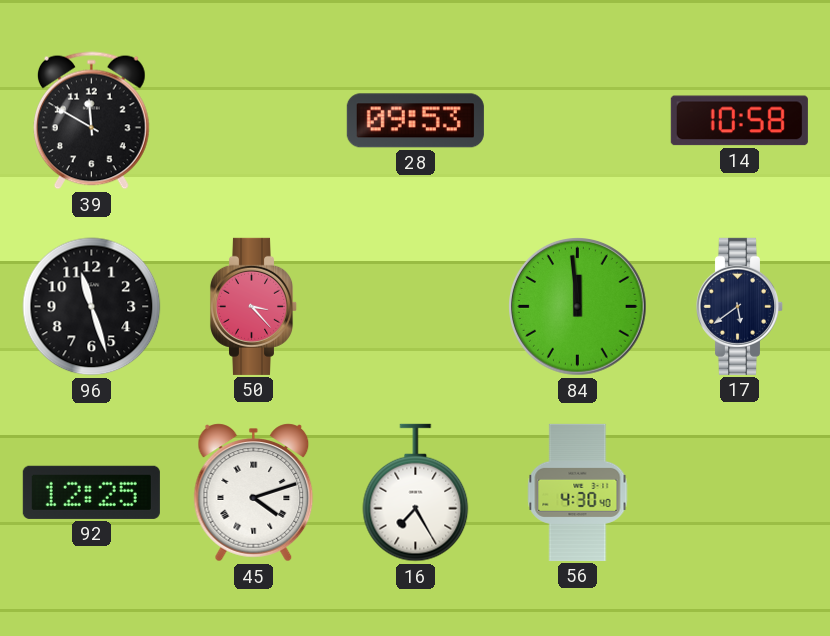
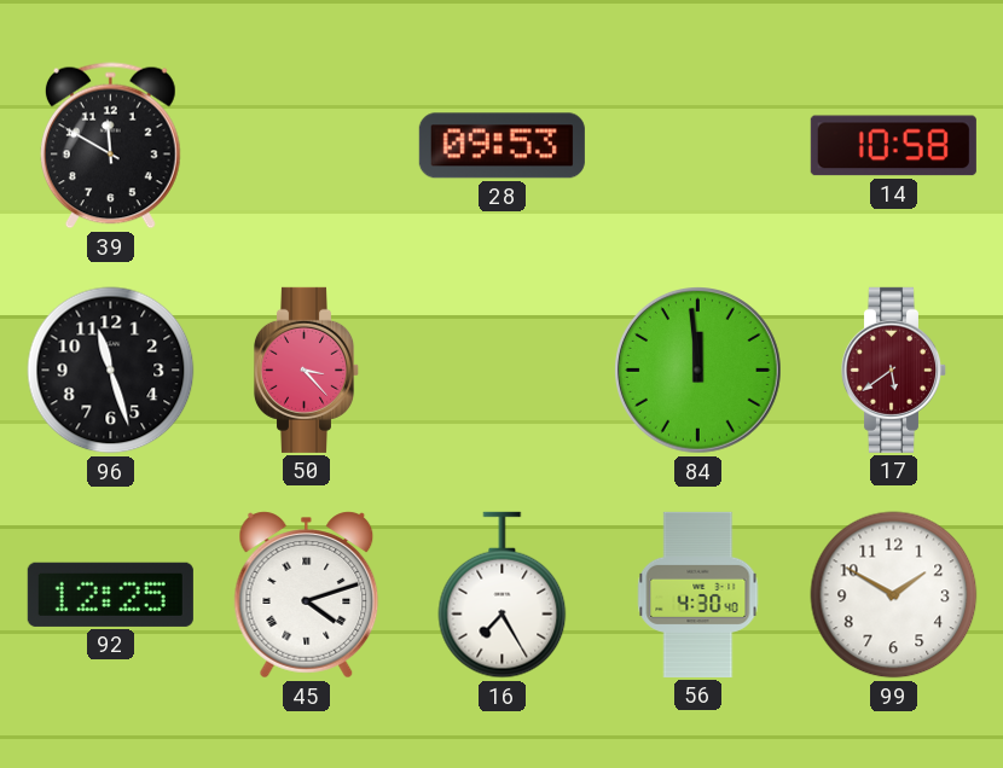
17 dial: navy -> burgundy (894, 370)
99: none -> 1:50 (894, 595)
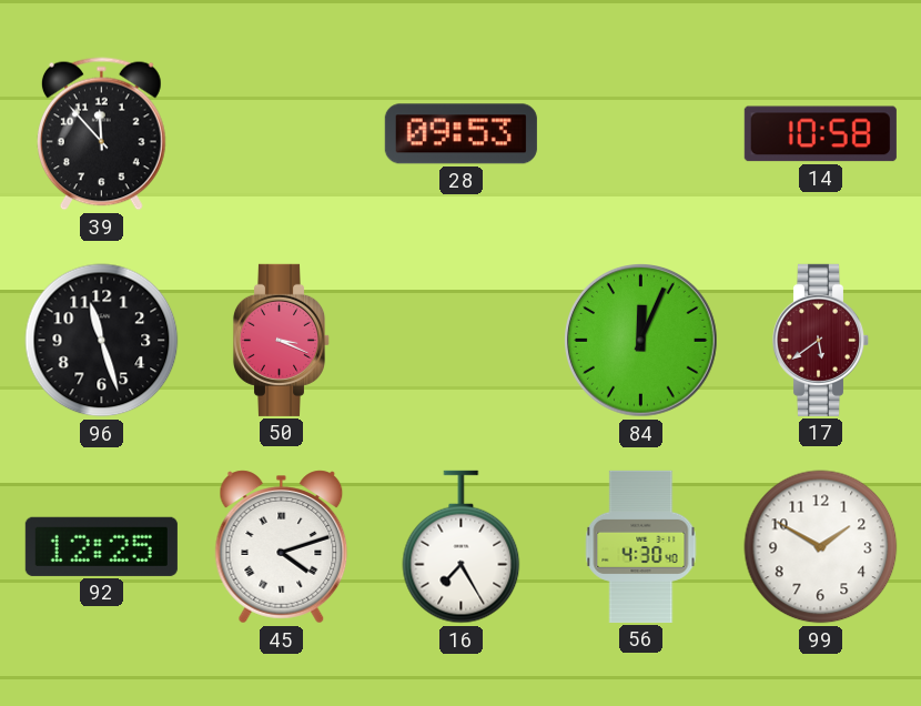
39: 11:50 -> 11:53 (101, 134)
50: 3:23 -> 3:19 (282, 340)
84: 11:59 -> 12:04 (641, 341)
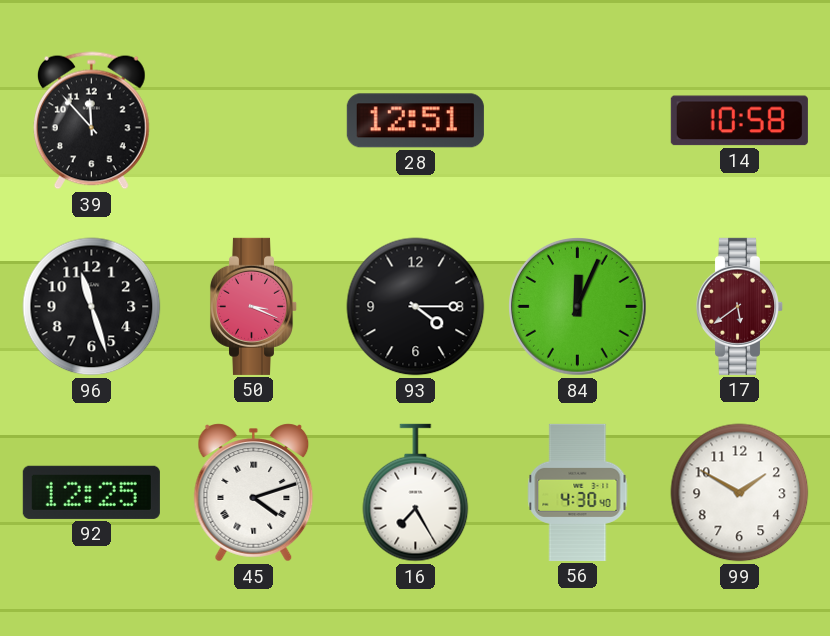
28: 09:53 -> 12:51 (415, 121)
93: none -> 4:15 (416, 307)
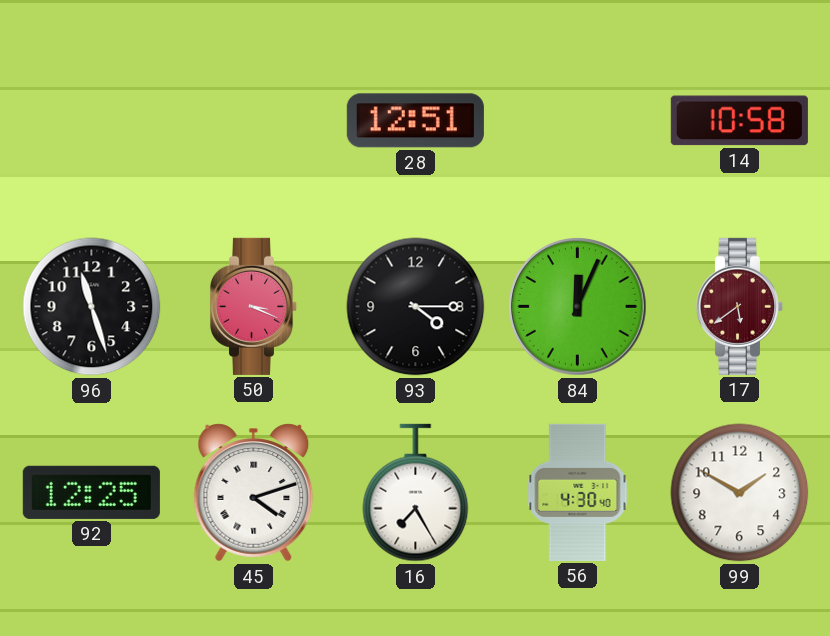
39: 11:53 -> none (91, 121)
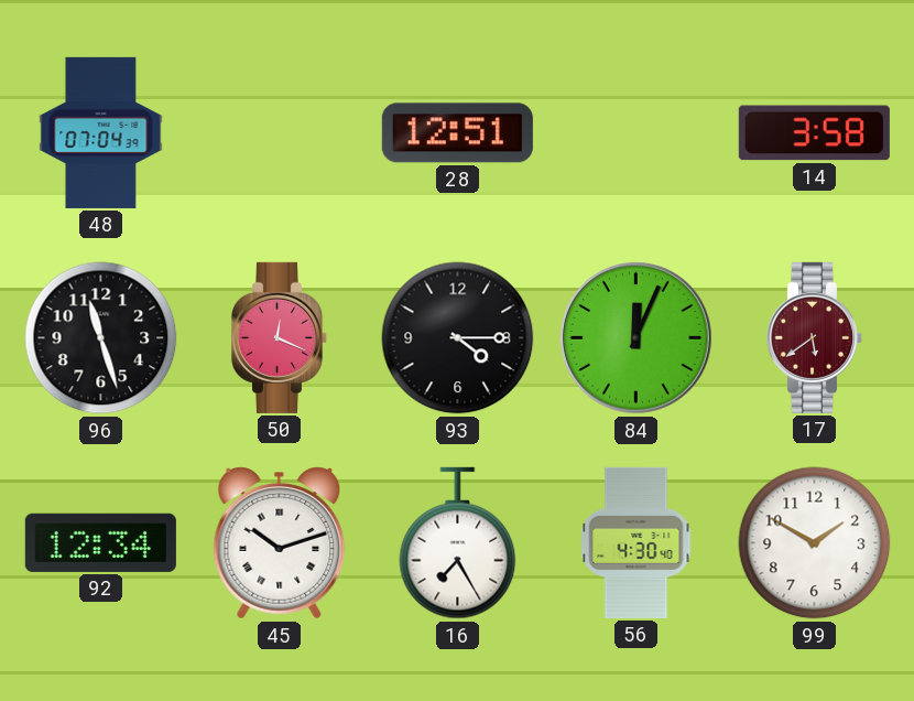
48: none -> 07:04 (101, 132)
14: 10:58 -> 3:58 (814, 133)
50: 3:19 -> 12:19 (280, 337)
92: 12:25 -> 12:34 (100, 542)
45: 4:12 -> 10:12 (280, 543)
